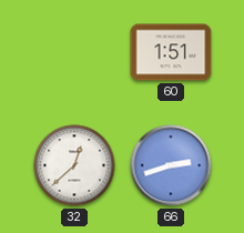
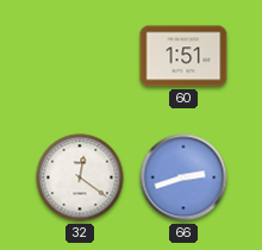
32: 12:38 -> 12:21 (80, 177)
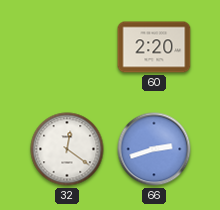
60: 1:51 -> 2:20 (154, 47)
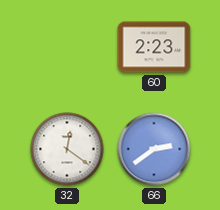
60: 2:20 -> 2:23 (154, 47)
66: 2:42 -> 2:39 (154, 149)
